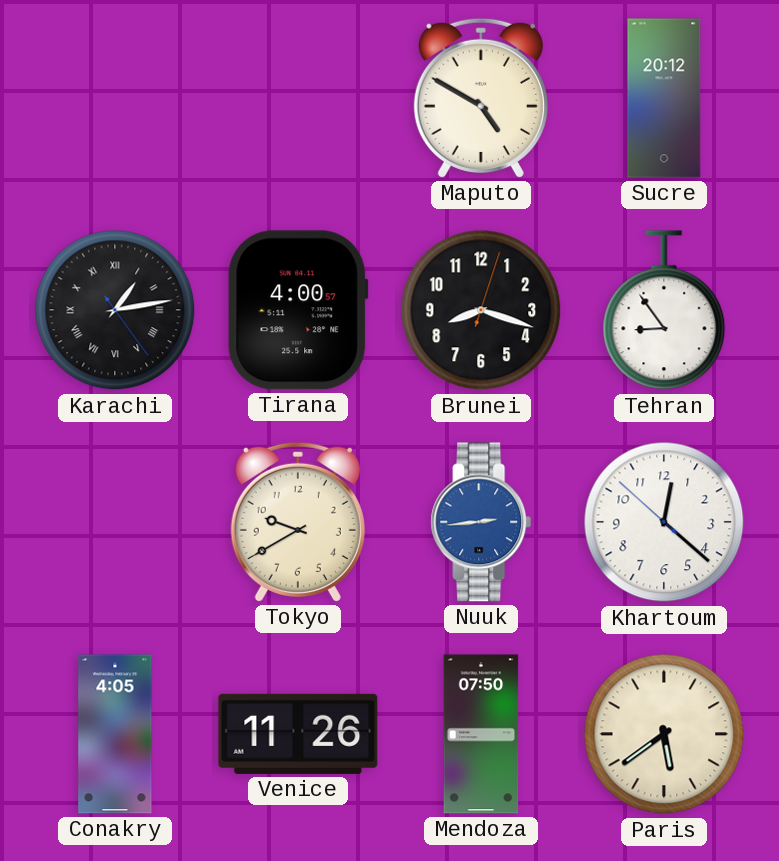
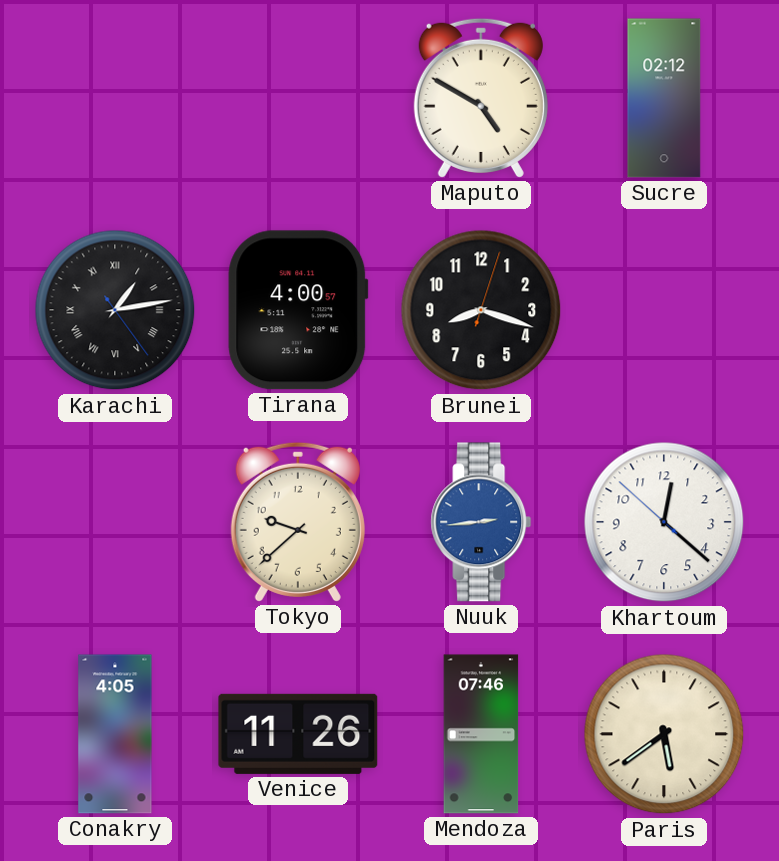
Sucre: 20:12 -> 02:12 (664, 98)
Tehran: 8:54 -> none (664, 311)
Tokyo: 9:40 -> 9:38 (298, 522)
Mendoza: 07:50 -> 07:46 (481, 734)
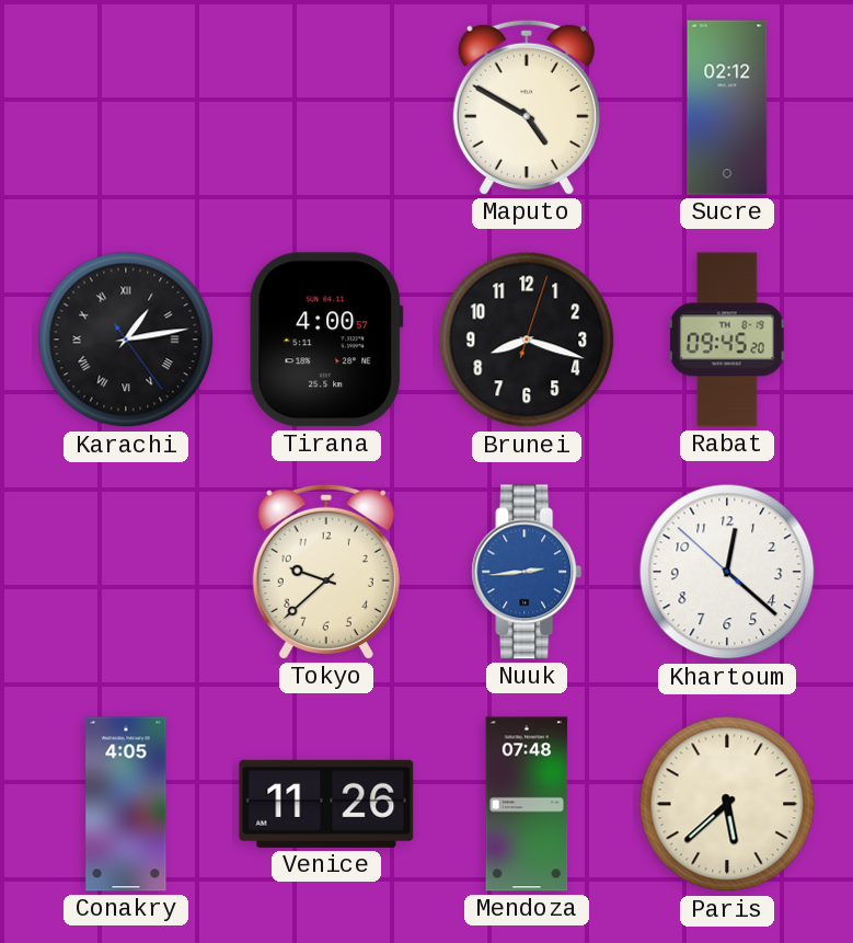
Rabat: none -> 09:45 (727, 340)
Mendoza: 07:46 -> 07:48 (527, 804)
Paris: 5:39 -> 5:38 (727, 804)
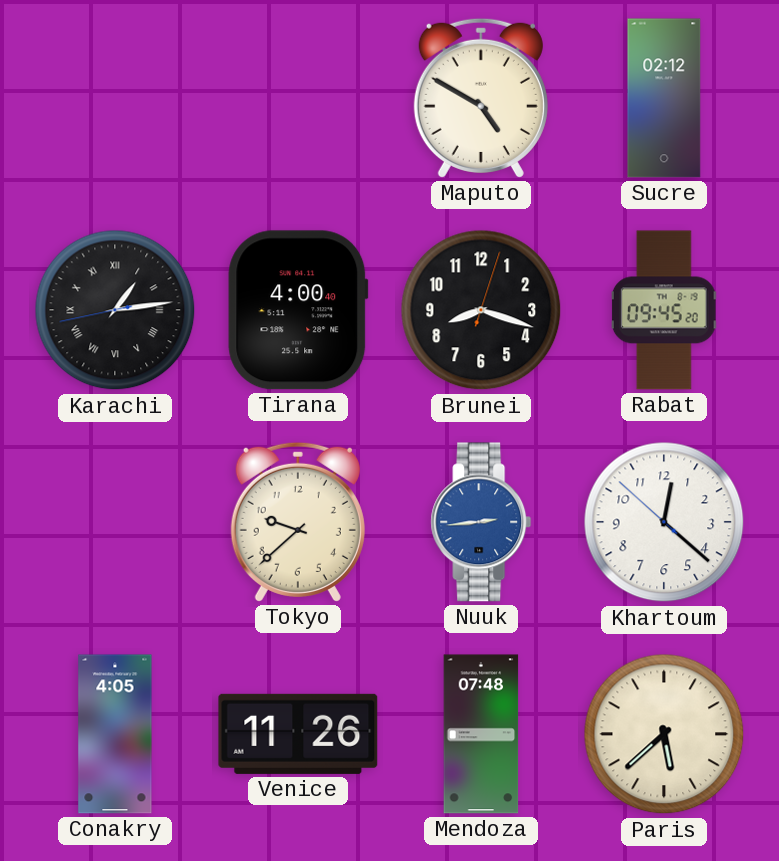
Karachi: 1:13:24 -> 1:13:43 (115, 310)
Tirana: 4:00:57 -> 4:00:40 (298, 310)
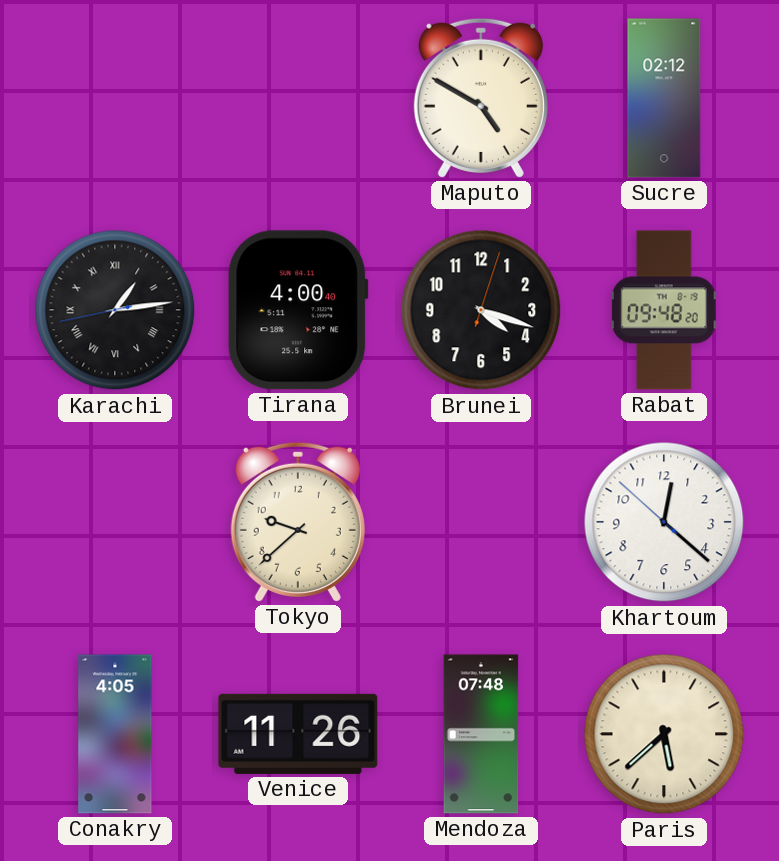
Brunei: 8:18 -> 4:18 (481, 310)
Rabat: 09:45 -> 09:48 (664, 310)
Nuuk: 2:44 -> none (481, 522)
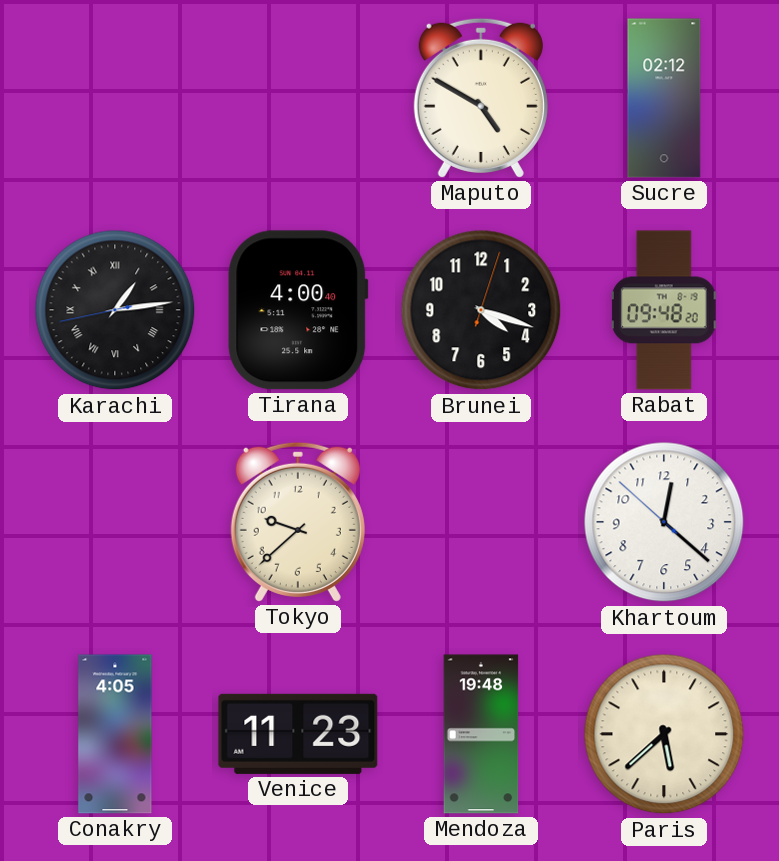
Venice: 11:26 -> 11:23 (298, 734)
Mendoza: 07:48 -> 19:48 (481, 734)
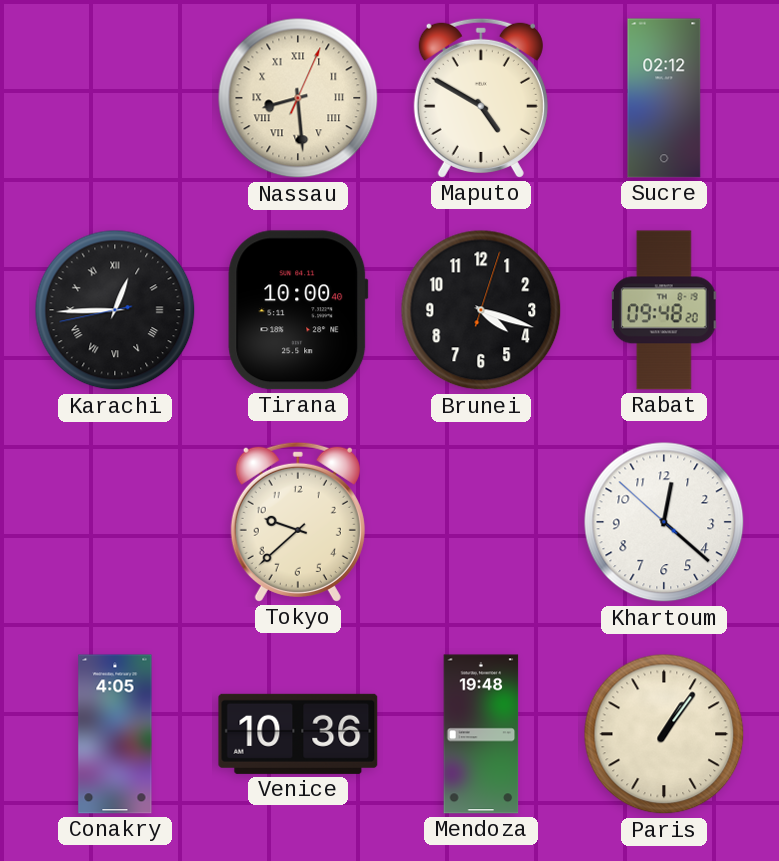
Nassau: none -> 8:29 (298, 98)
Karachi: 1:13 -> 12:44 (115, 310)
Tirana: 4:00 -> 10:00 (298, 310)
Venice: 11:23 -> 10:36 (298, 734)
Paris: 5:38 -> 1:06 (664, 734)
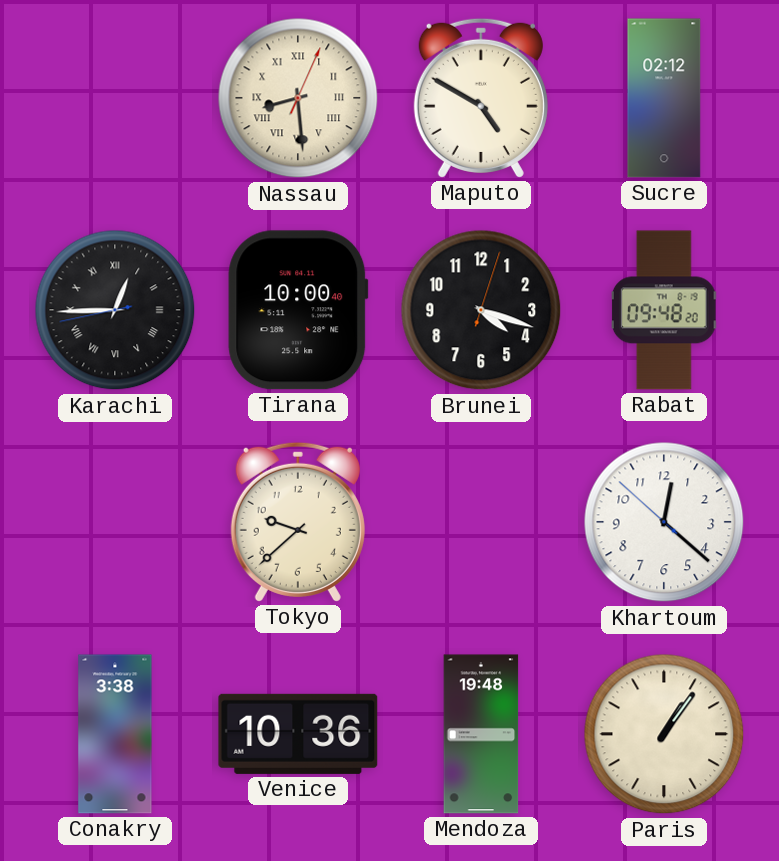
Conakry: 4:05 -> 3:38 (115, 734)
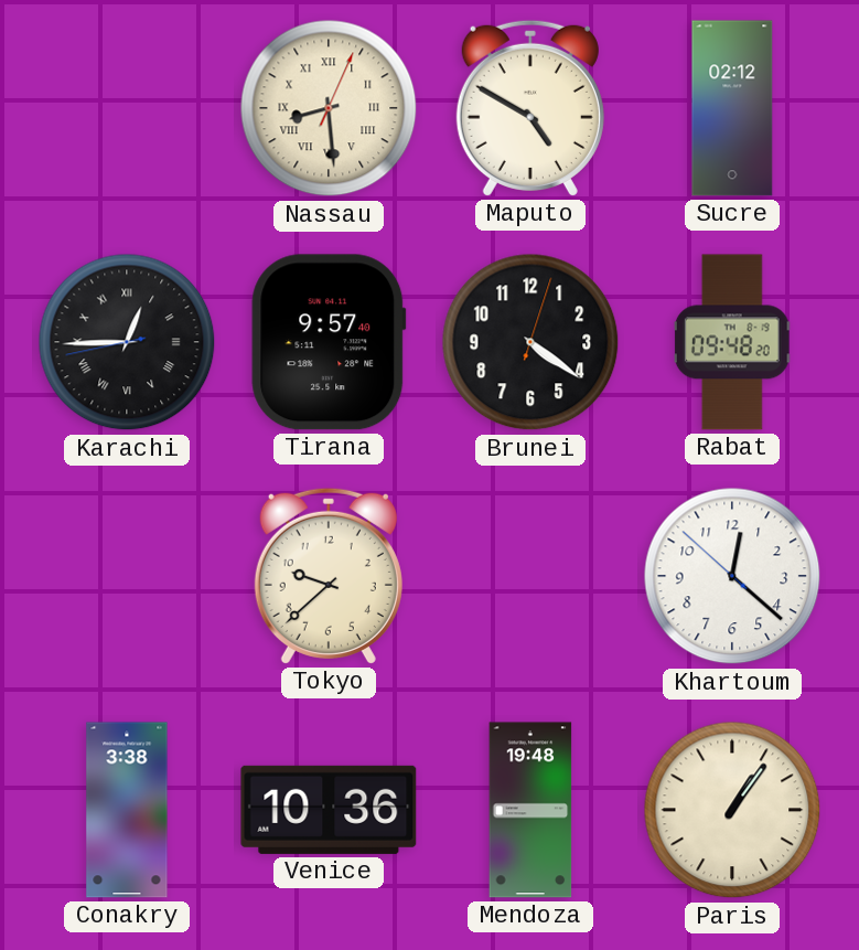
Tirana: 10:00 -> 9:57 (329, 342)
Brunei: 4:18 -> 4:21 (530, 342)
